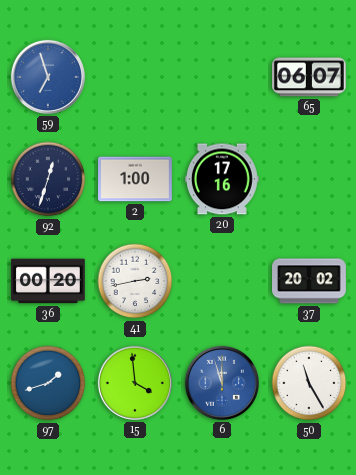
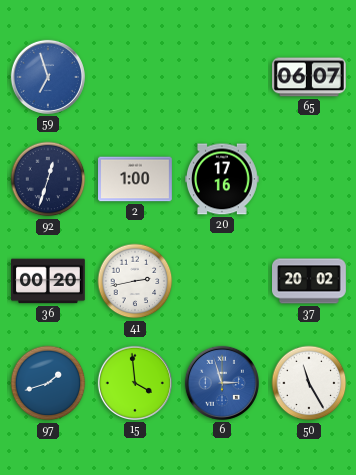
6: 11:57 -> 2:57 (222, 383)
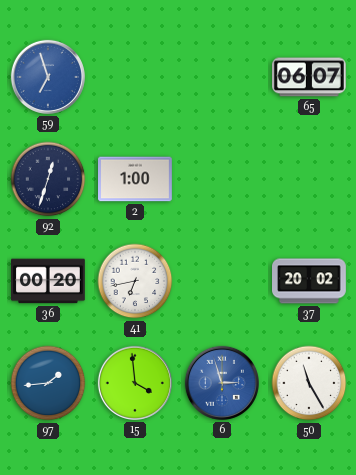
20: 17:16 -> none (223, 179)
41: 2:43 -> 6:43 (135, 281)
97: 1:42 -> 1:44 (48, 383)
